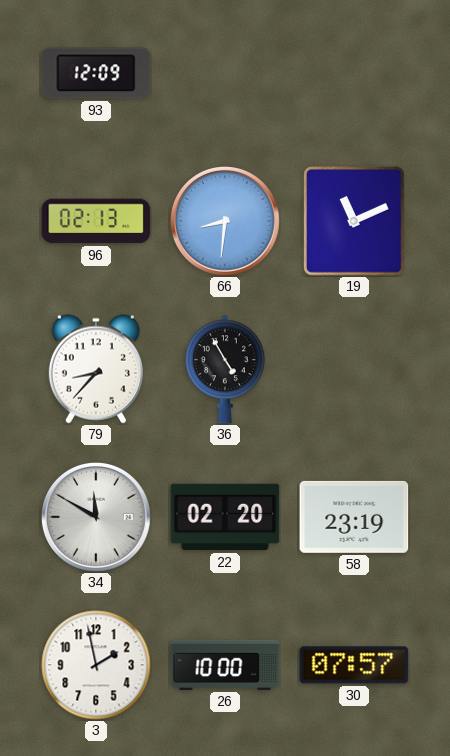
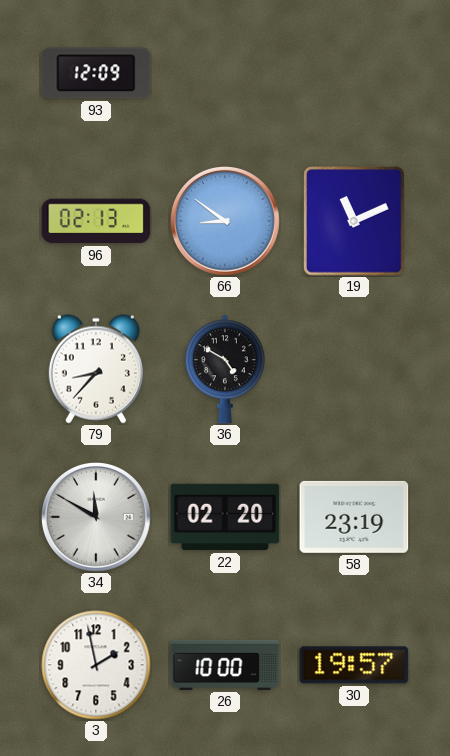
66: 8:31 -> 8:51 (226, 222)
36: 4:55 -> 4:50 (225, 369)
30: 07:57 -> 19:57 (354, 665)
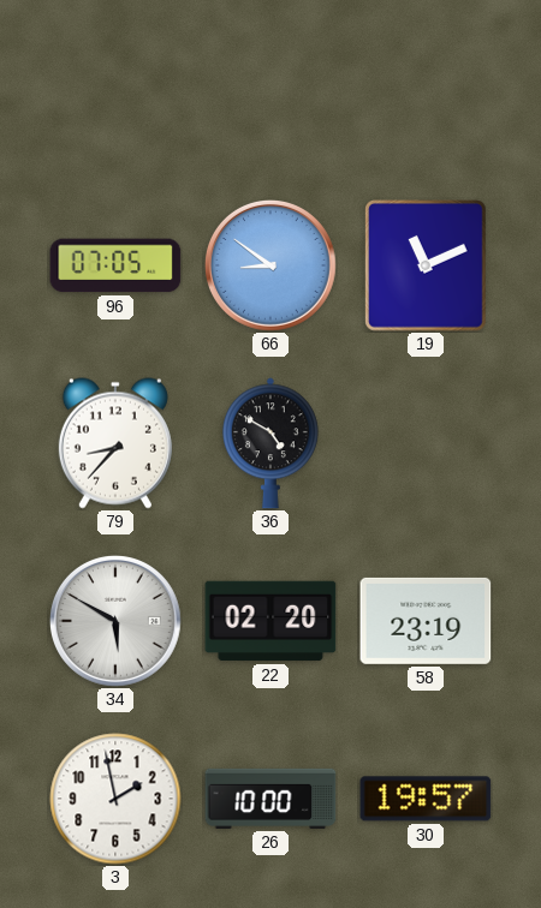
93: 12:09 -> none (96, 73)
96: 02:13 -> 07:05 (115, 265)
34: 11:50 -> 5:50 (117, 622)
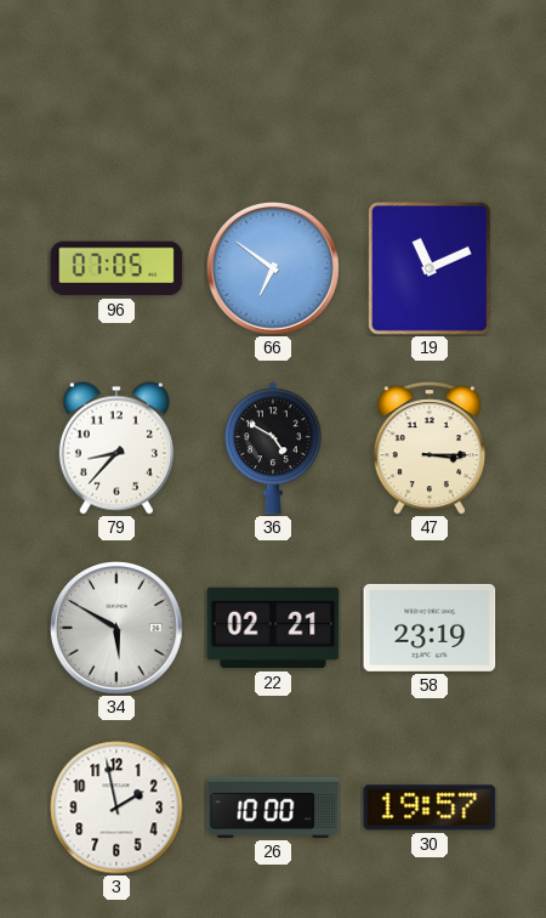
66: 8:51 -> 6:51 (274, 270)
47: none -> 3:15 (430, 448)
22: 02:20 -> 02:21 (273, 628)
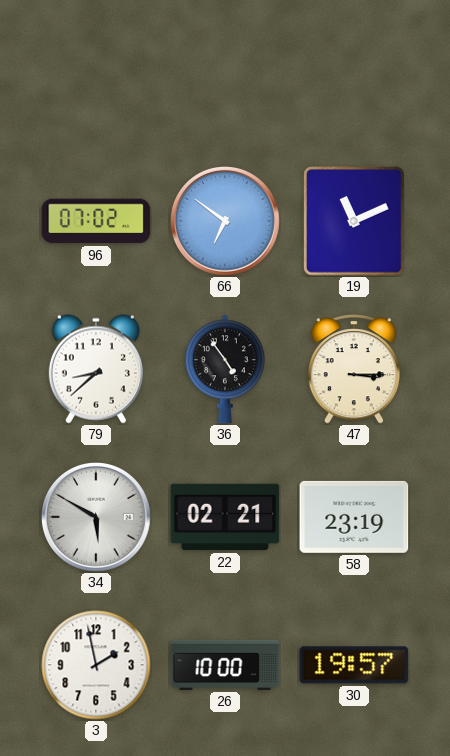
96: 07:05 -> 07:02 (96, 221)
79: 8:37 -> 8:38 (96, 369)
36: 4:50 -> 4:54 (225, 369)
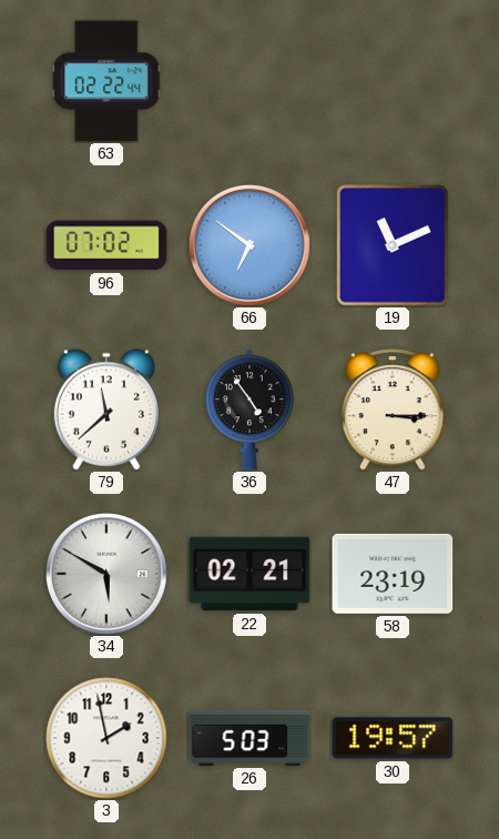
63: none -> 02:22 (106, 81)
79: 8:38 -> 11:38 (106, 410)
26: 10:00 -> 5:03 (249, 738)
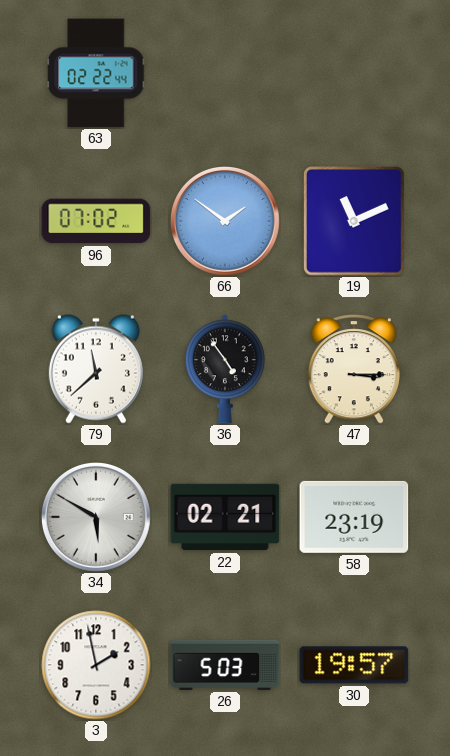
66: 6:51 -> 1:51 (226, 222)
